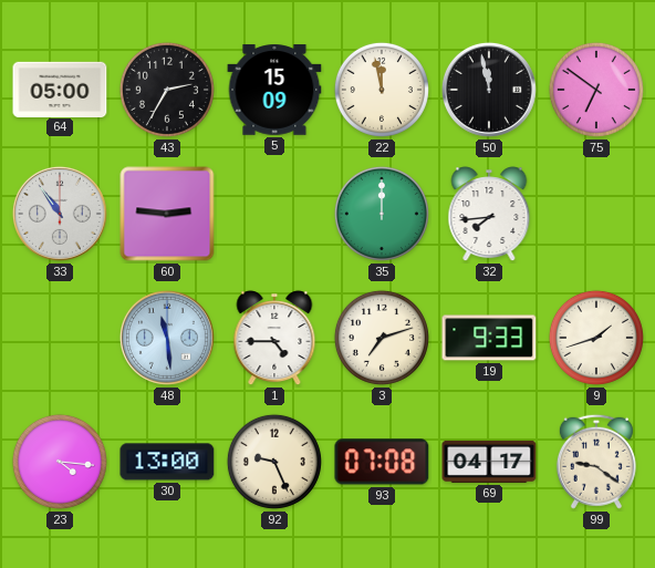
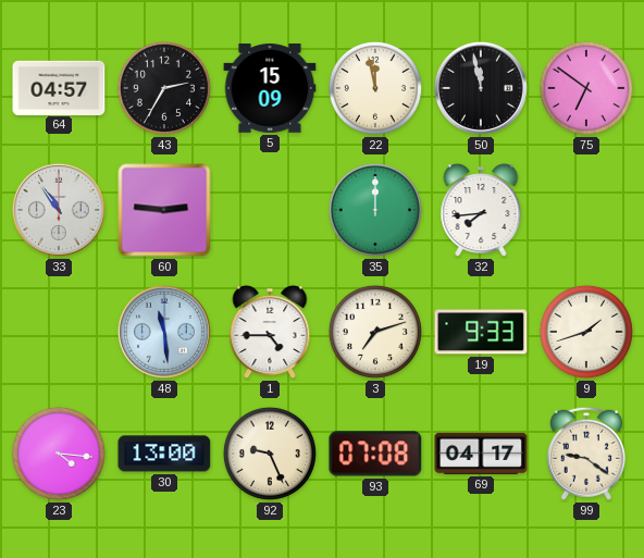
64: 05:00 -> 04:57 (59, 87)
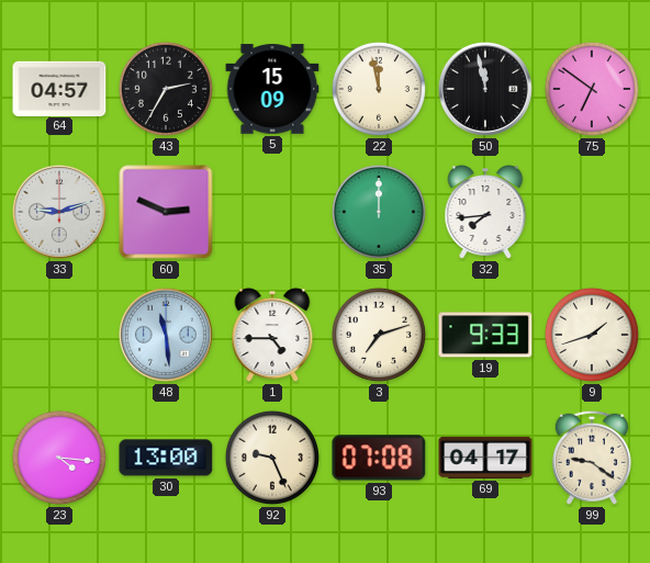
33: 10:54 -> 9:12 (59, 212)
60: 2:46 -> 2:49 (166, 212)
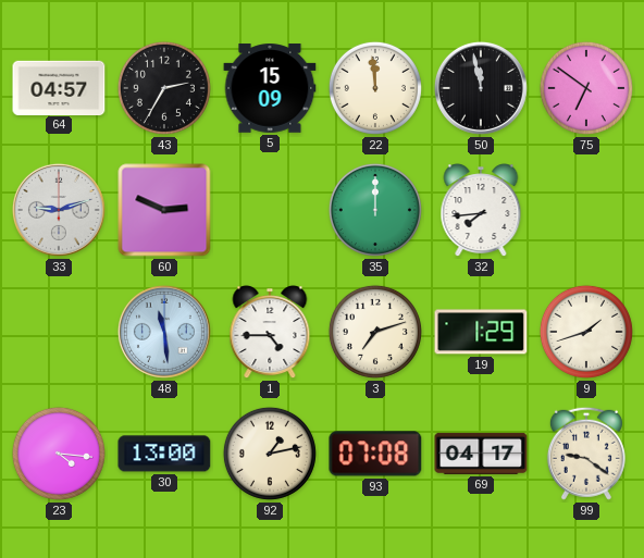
22: 11:58 -> 11:59 (375, 88)
19: 9:33 -> 1:29 (481, 332)
92: 9:26 -> 1:13 (270, 454)
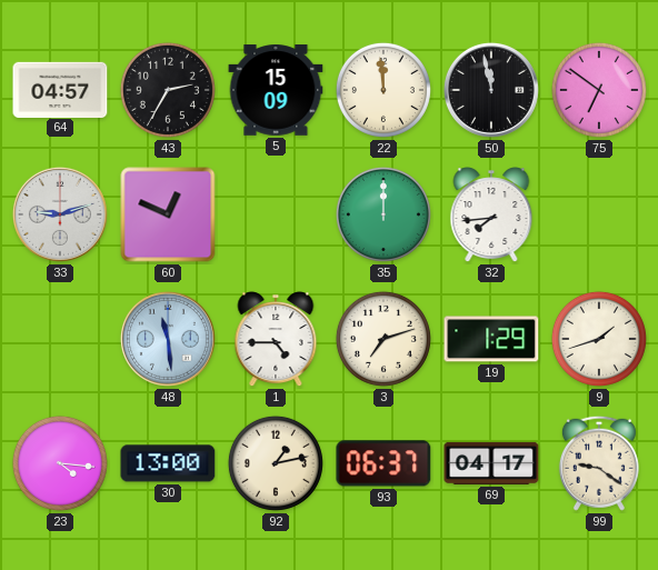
60: 2:49 -> 12:49 (168, 214)
93: 07:08 -> 06:37 (383, 463)
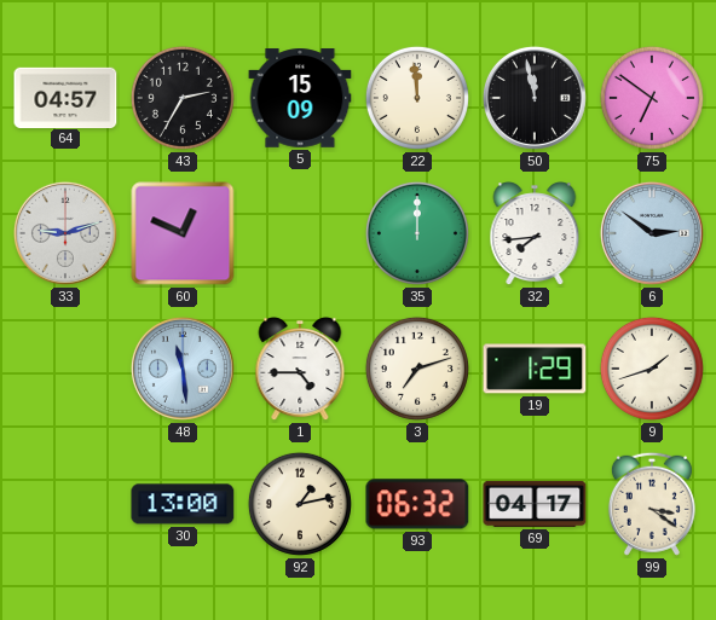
6: none -> 2:51 (652, 233)
23: 4:16 -> none (60, 463)
93: 06:37 -> 06:32 (417, 504)
99: 9:21 -> 3:21 (652, 504)
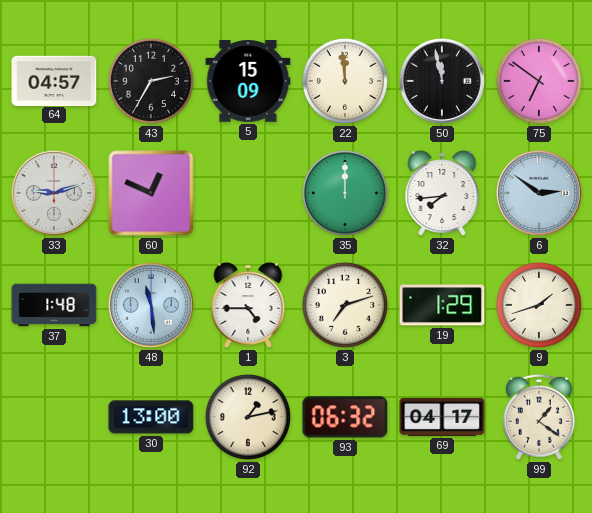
37: none -> 1:48 (54, 305)
99: 3:21 -> 1:21 (539, 417)
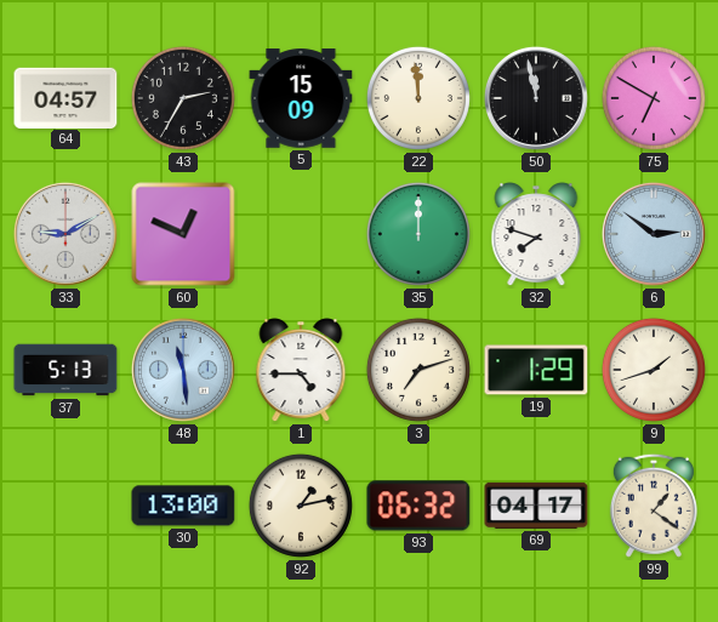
75: 6:51 -> 6:50 (654, 98)
33: 9:12 -> 9:10 (65, 234)
32: 7:44 -> 7:48 (536, 235)
37: 1:48 -> 5:13 (65, 370)
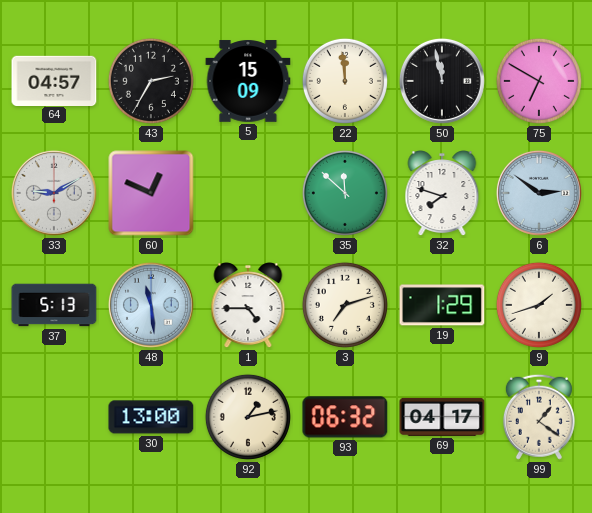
35: 12:00 -> 11:52 (345, 193)
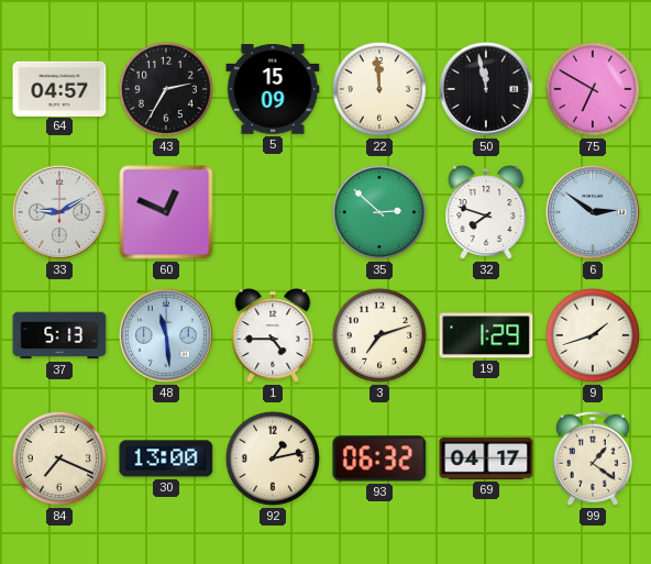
35: 11:52 -> 2:52 (379, 212)
84: none -> 7:19 (59, 458)
